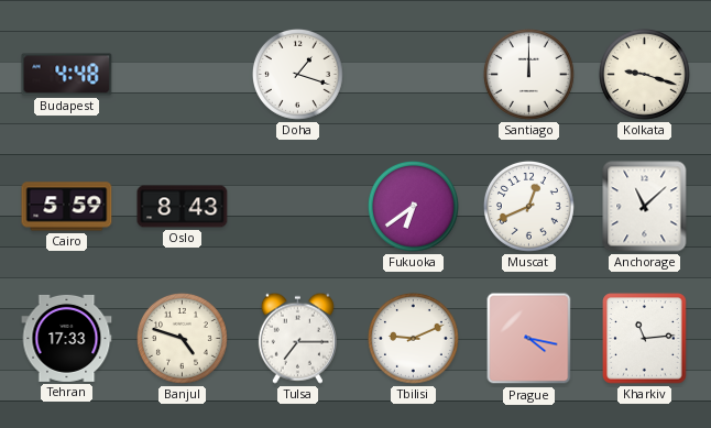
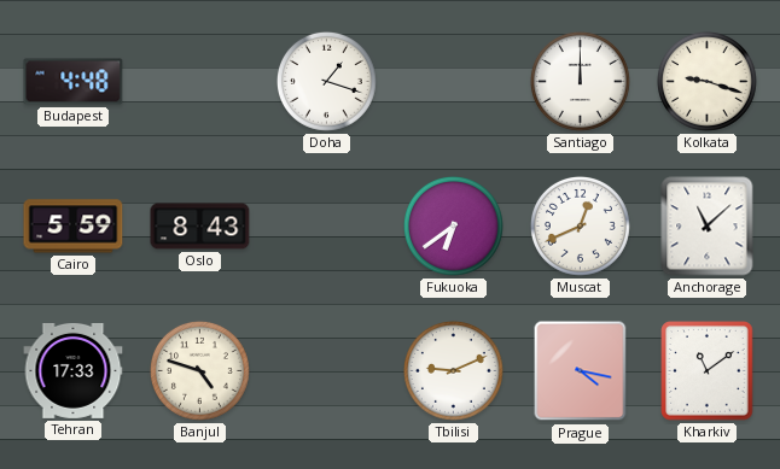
Tulsa: 7:15 -> none (297, 338)
Kharkiv: 11:14 -> 11:09 (708, 371)
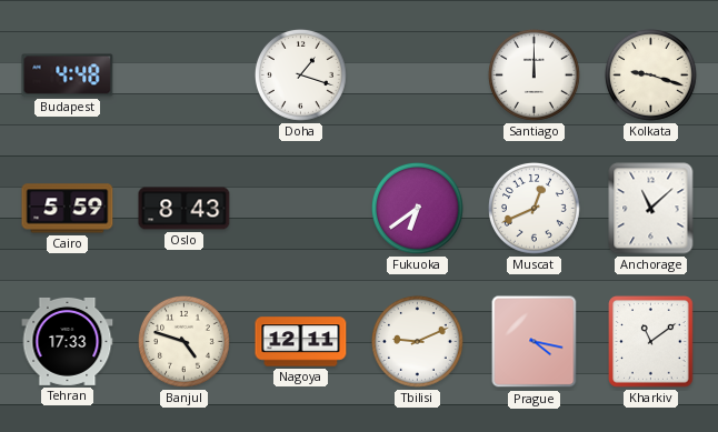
Nagoya: none -> 12:11 (301, 342)
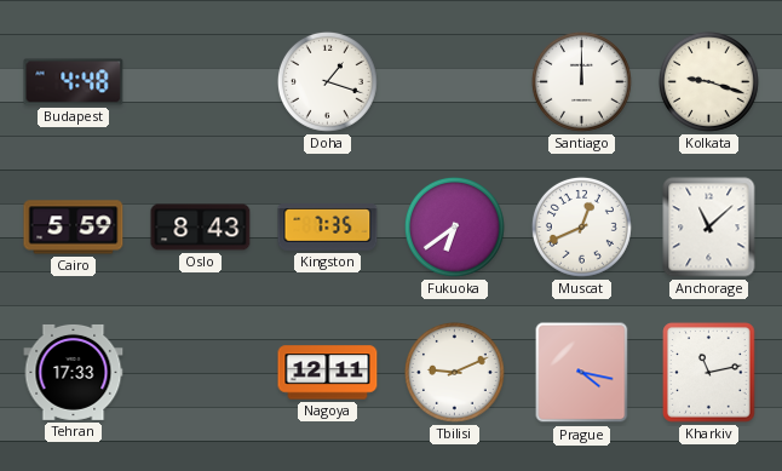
Kingston: none -> 7:35 (328, 228)
Banjul: 4:48 -> none (183, 341)
Kharkiv: 11:09 -> 11:13 (709, 373)
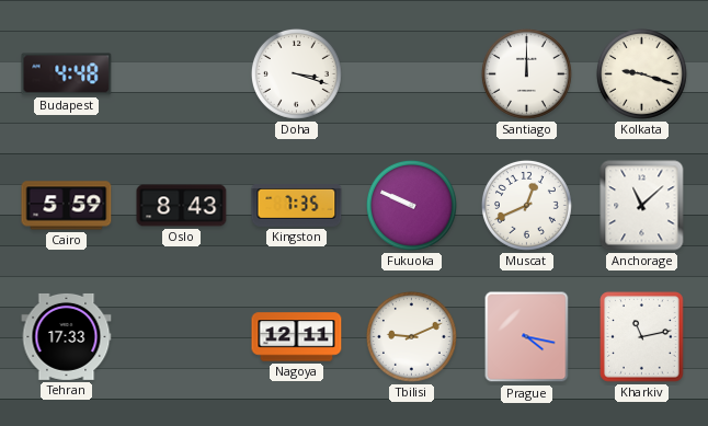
Doha: 1:18 -> 3:18 (296, 73)
Fukuoka: 6:39 -> 9:49 (411, 205)
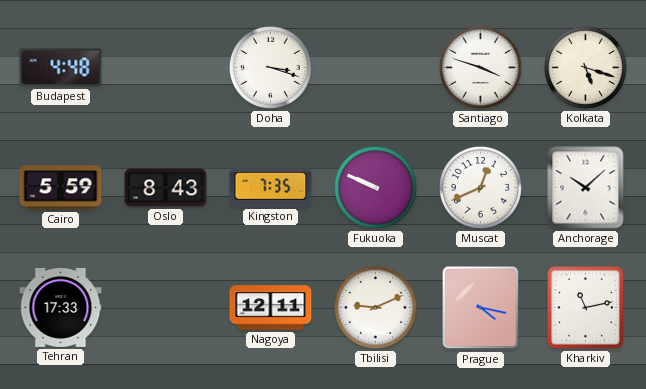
Santiago: 12:00 -> 3:48 (480, 67)
Kolkata: 9:18 -> 5:18 (585, 67)
Anchorage: 11:08 -> 10:08 (586, 188)
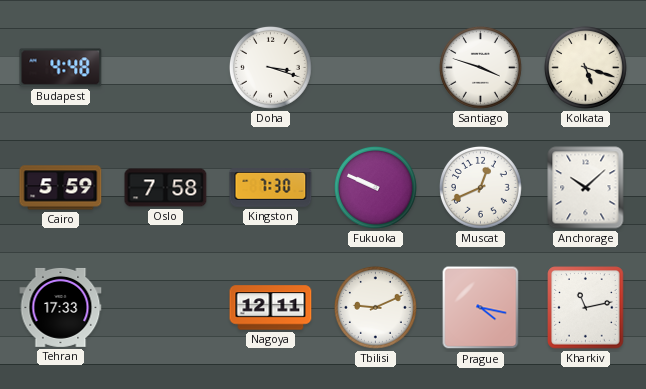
Oslo: 8:43 -> 7:58 (166, 188)
Kingston: 7:35 -> 7:30 (271, 188)
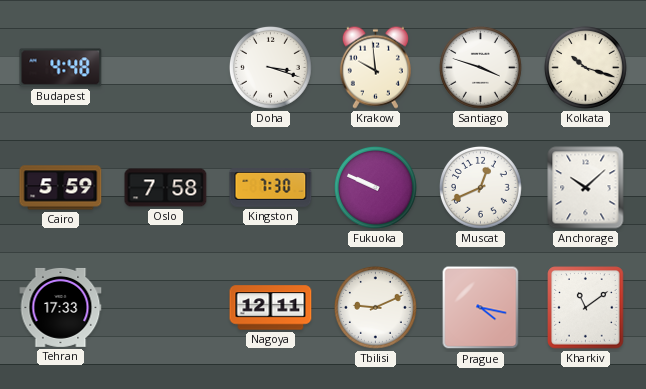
Krakow: none -> 9:59 (375, 67)
Kolkata: 5:18 -> 10:18 (585, 67)
Kharkiv: 11:13 -> 11:09 (586, 308)
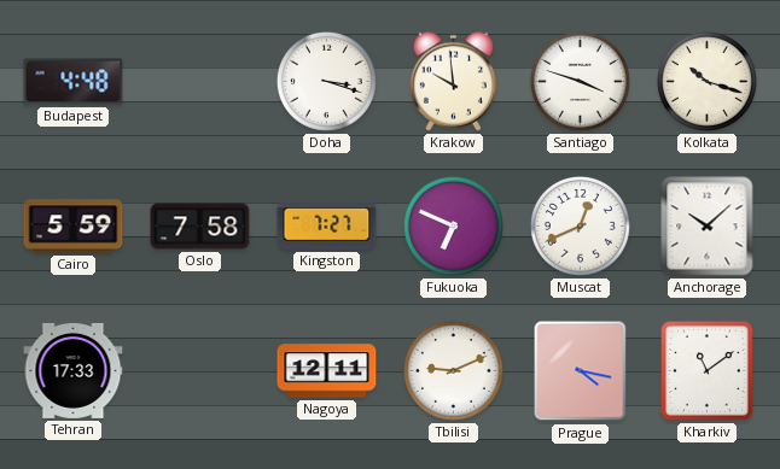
Kingston: 7:30 -> 7:27 (327, 227)
Fukuoka: 9:49 -> 6:49 (453, 225)
